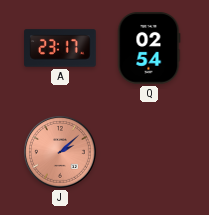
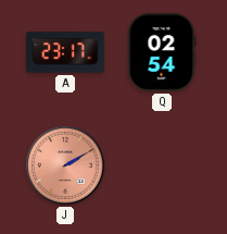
J: 2:08 -> 2:10 (66, 167)
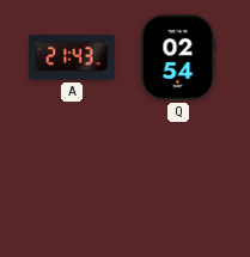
A: 23:17 -> 21:43 (72, 57)
J: 2:10 -> none (66, 167)
